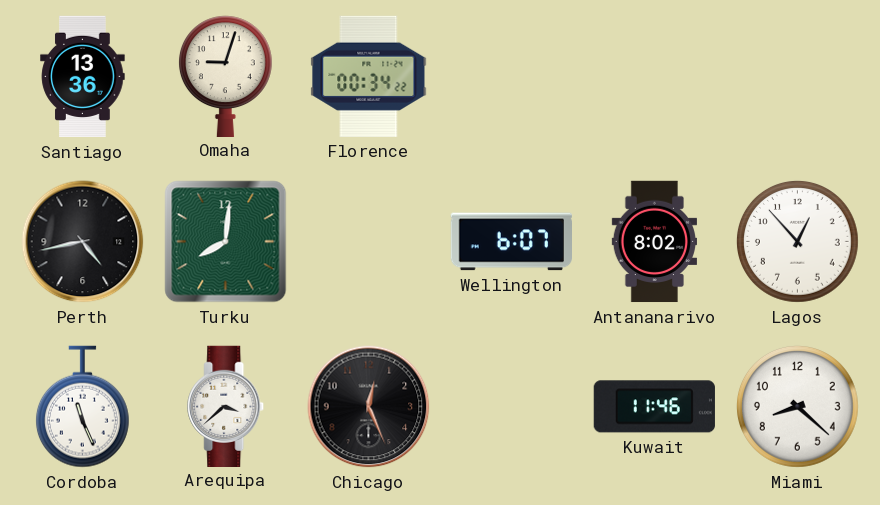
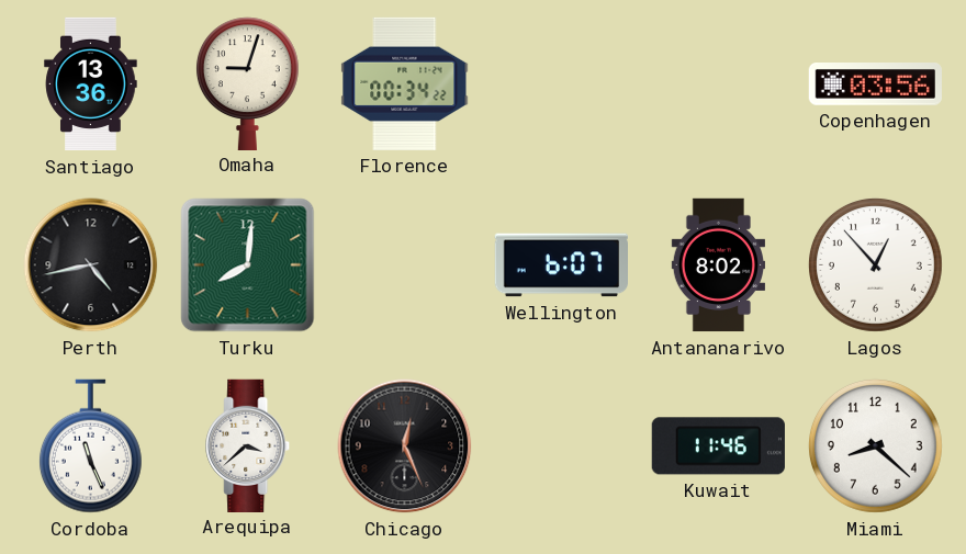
Copenhagen: none -> 03:56 (875, 84)
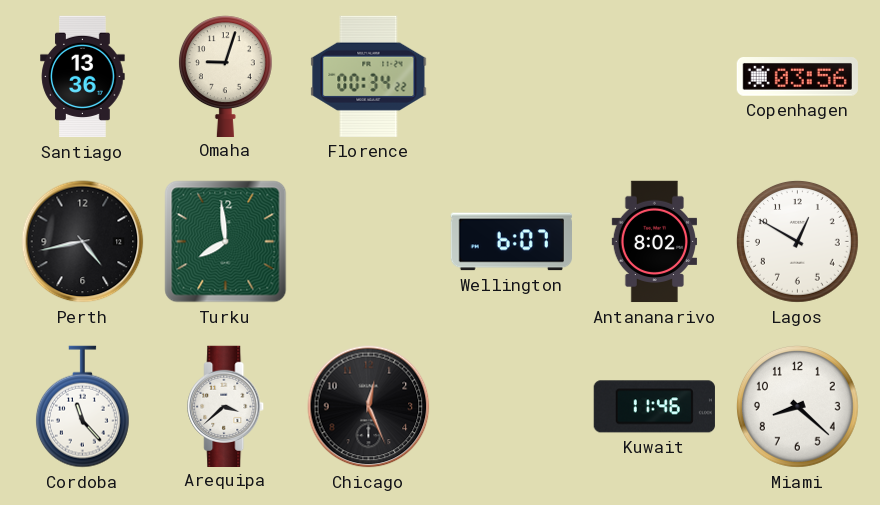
Turku: 8:01 -> 7:59 (226, 242)
Lagos: 12:53 -> 12:50 (797, 241)
Cordoba: 11:26 -> 11:23 (82, 407)
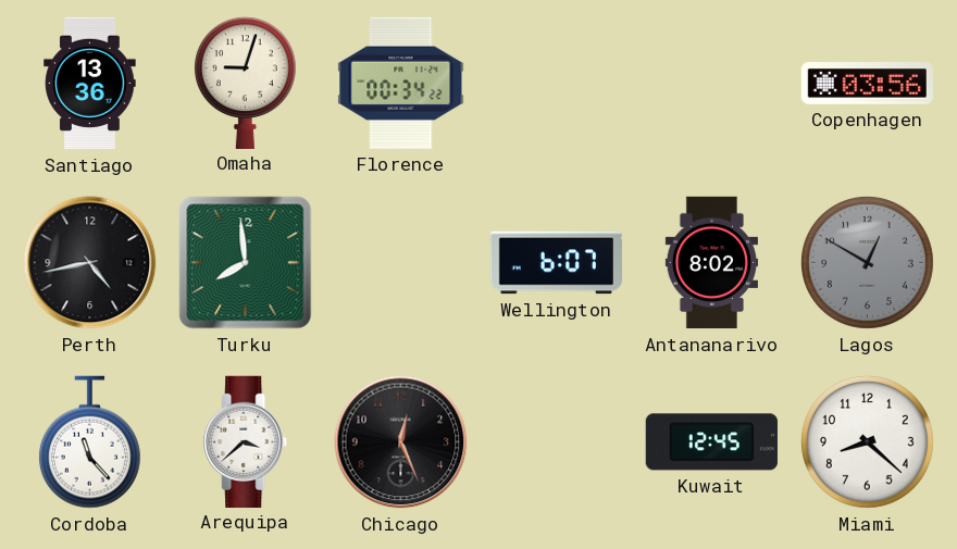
Lagos dial: white -> grey (867, 262)
Kuwait: 11:46 -> 12:45 (711, 442)
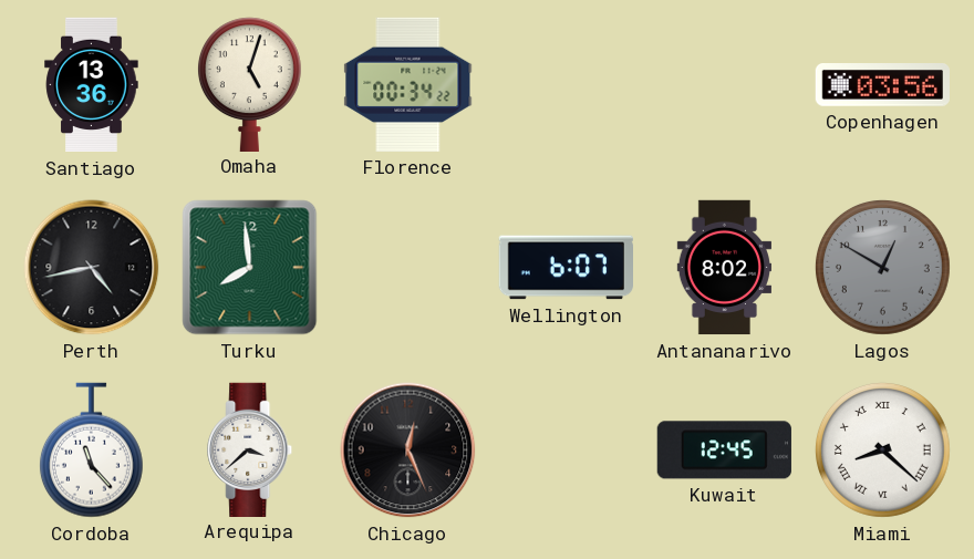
Omaha: 9:03 -> 5:03 (249, 84)
Miami numerals: Arabic -> Roman (882, 449)
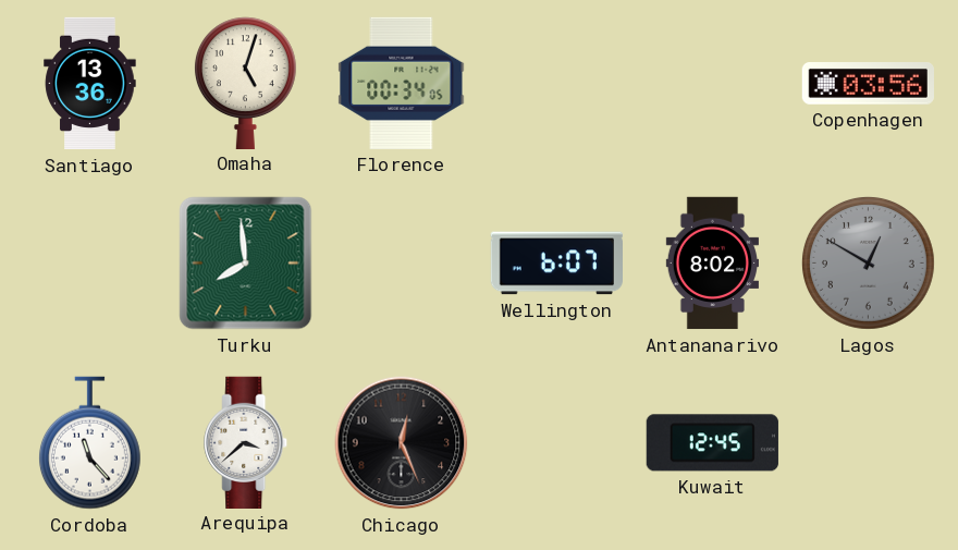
Florence: 00:34:22 -> 00:34:05 (402, 83)
Perth: 4:43 -> none (92, 268)
Miami: 8:22 -> none (882, 449)
